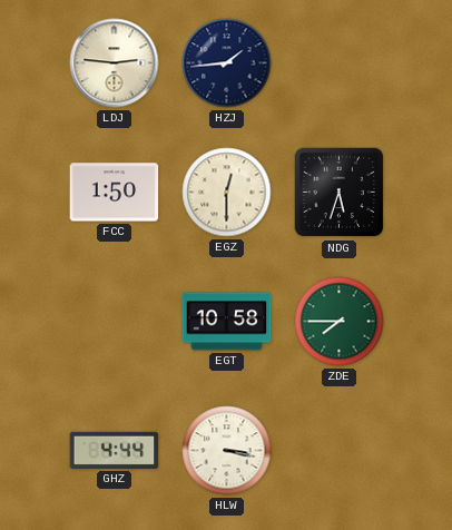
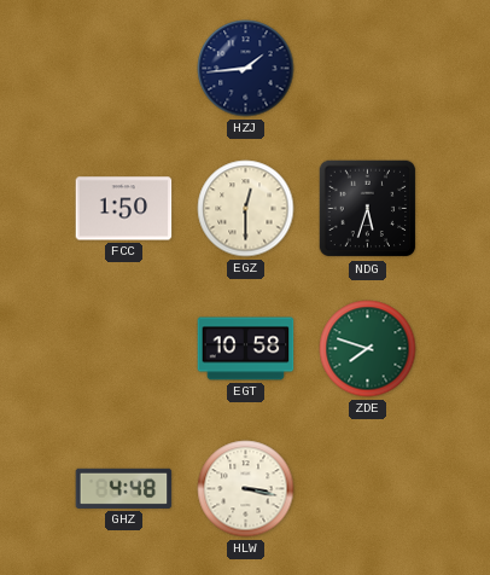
LDJ: 2:46 -> none (115, 63)
ZDE: 7:45 -> 7:48 (368, 349)
GHZ: 4:44 -> 4:48 (124, 488)
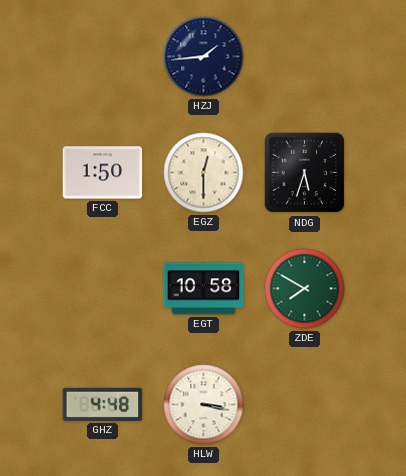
ZDE: 7:48 -> 7:50 (305, 289)
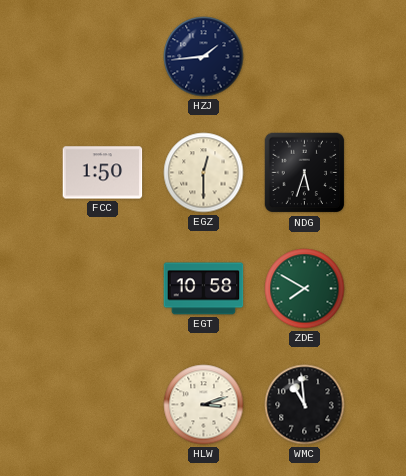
GHZ: 4:48 -> none (103, 404)
HLW: 3:17 -> 3:12 (204, 405)
WMC: none -> 10:59 (305, 405)
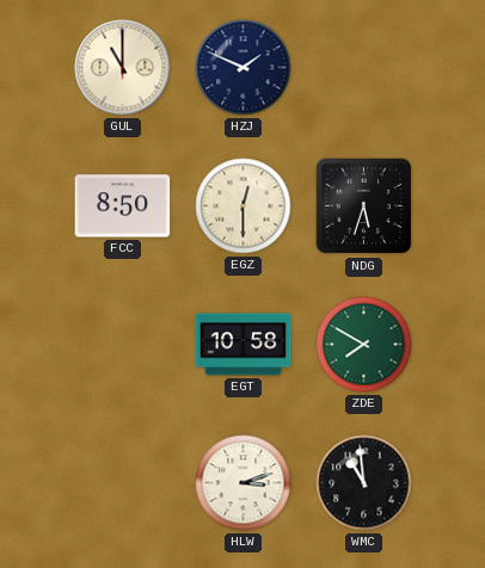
GUL: none -> 11:00 (123, 68)
HZJ: 1:44 -> 1:49 (244, 68)
FCC: 1:50 -> 8:50 (123, 206)
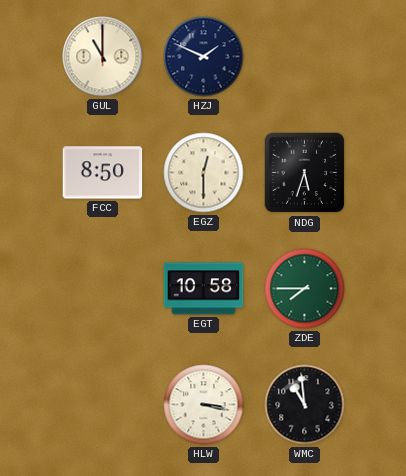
ZDE: 7:50 -> 7:45 (305, 289)
HLW: 3:12 -> 3:17 (204, 405)
